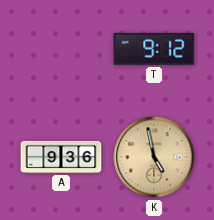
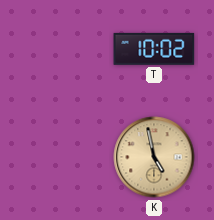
T: 9:12 -> 10:02 (154, 49)
A: 9:36 -> none (61, 157)
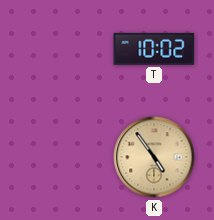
K: 4:58 -> 4:54 (154, 157)
